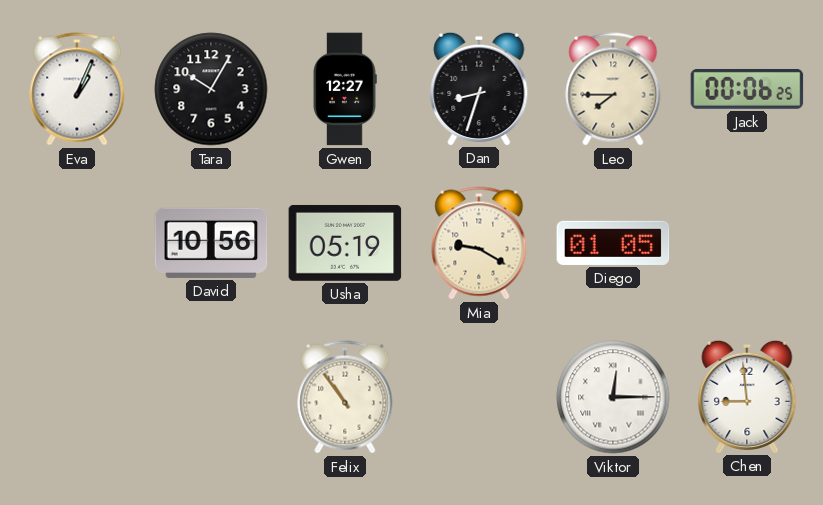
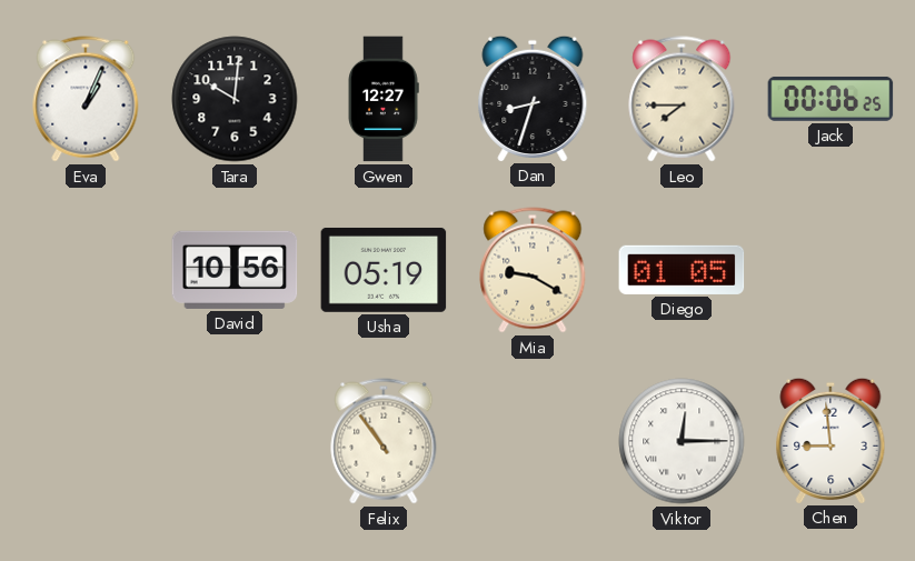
Tara: 10:05 -> 10:01 (235, 99)
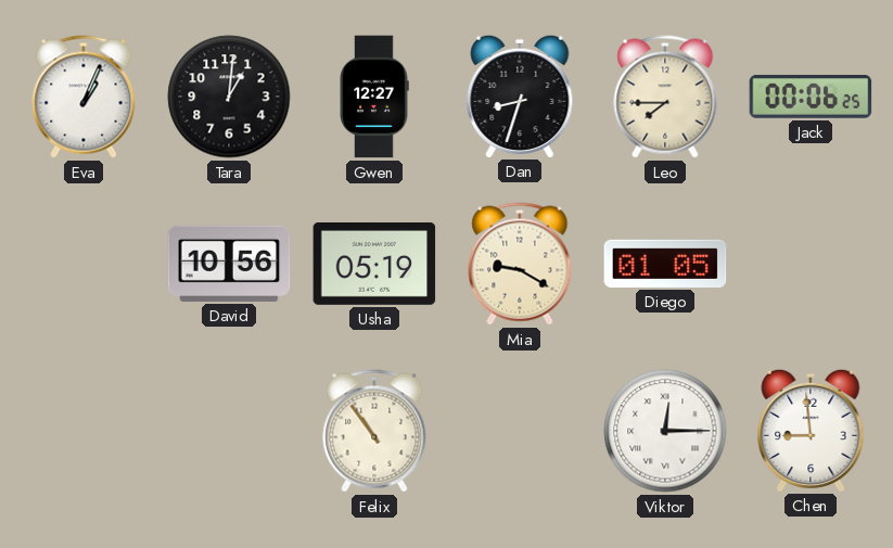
Tara: 10:01 -> 1:01 (229, 97)
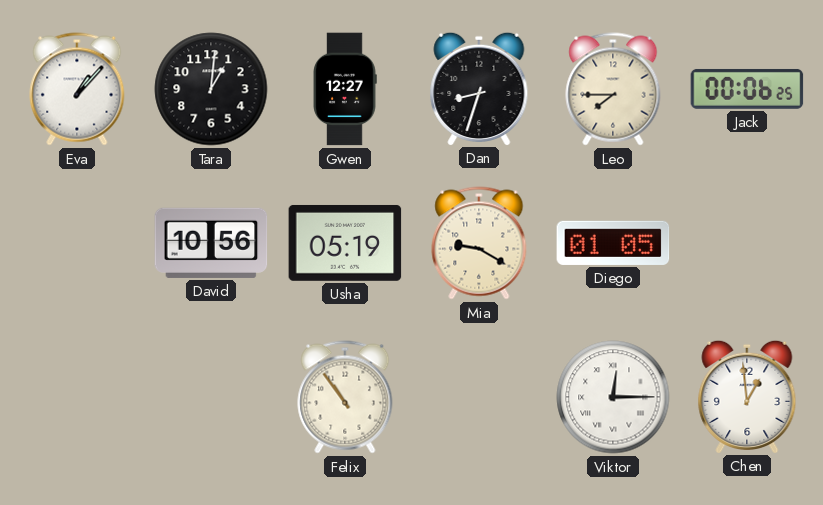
Eva: 1:04 -> 1:07 (77, 89)
Chen: 8:59 -> 12:59 (747, 396)
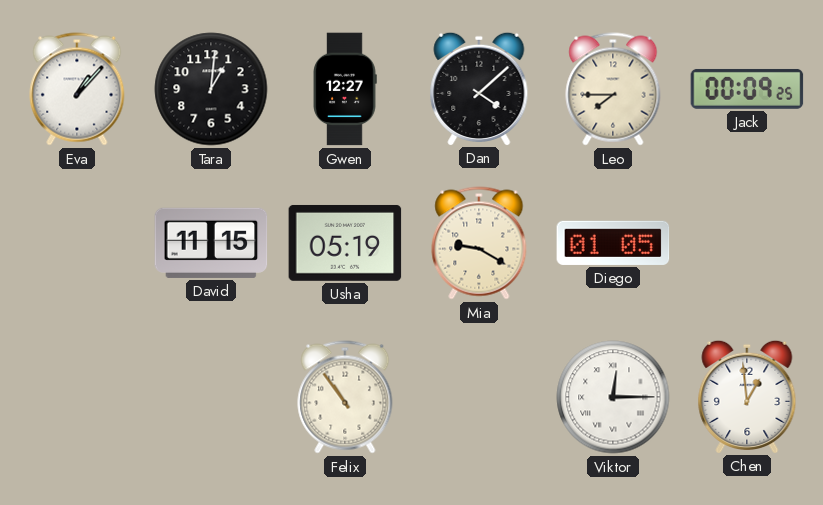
Dan: 8:33 -> 4:08 (479, 88)
Jack: 00:06 -> 00:09 (747, 89)
David: 10:56 -> 11:15 (211, 243)
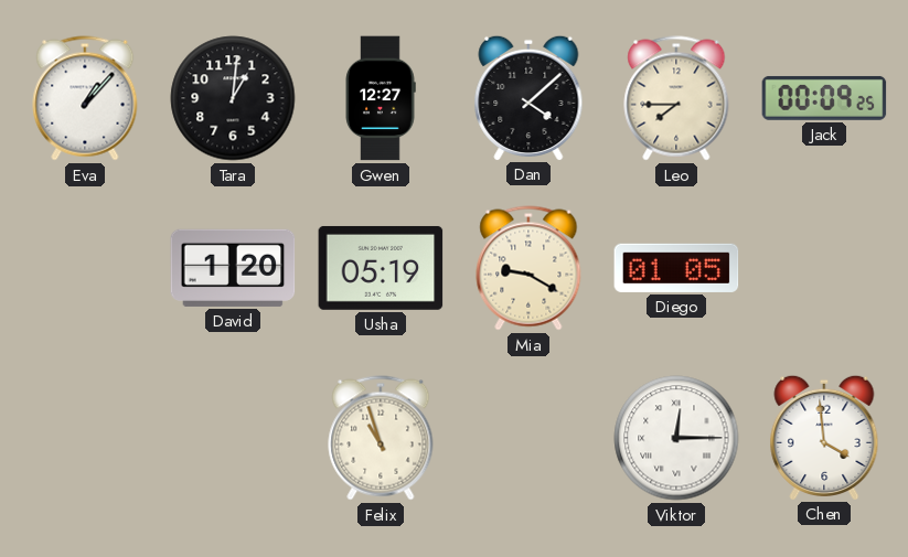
David: 11:15 -> 1:20 (233, 268)
Felix: 10:54 -> 10:57 (381, 438)
Chen: 12:59 -> 3:59 (824, 437)
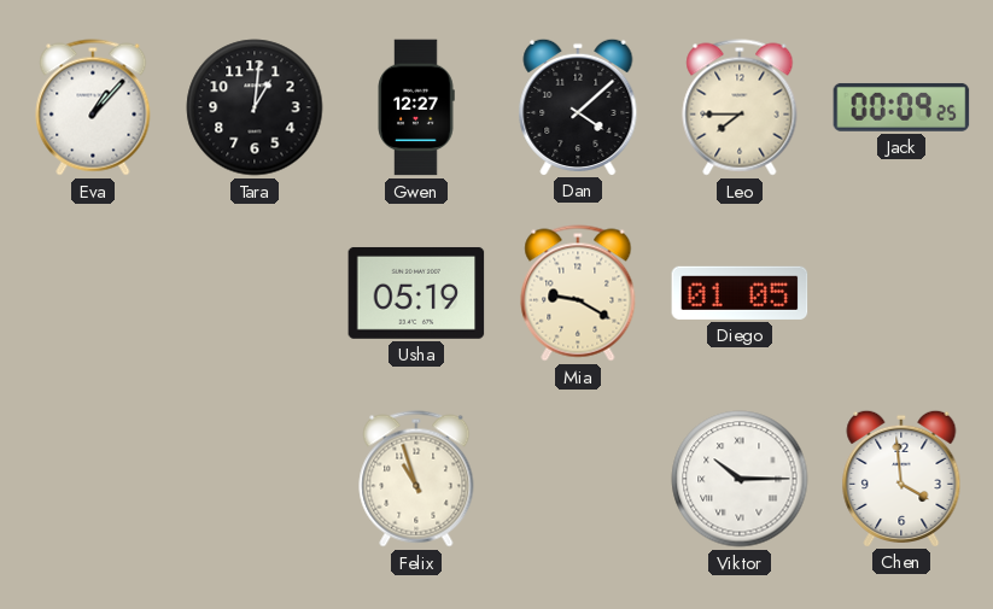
David: 1:20 -> none (233, 268)
Viktor: 12:15 -> 10:15 (740, 479)
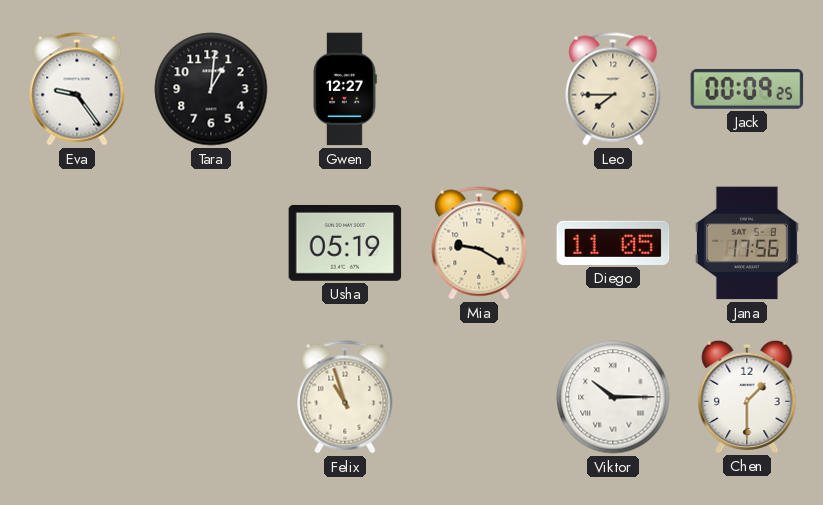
Eva: 1:07 -> 9:24 (77, 89)
Dan: 4:08 -> none (578, 106)
Diego: 01:05 -> 11:05 (613, 243)
Jana: none -> 17:56 (747, 243)
Chen: 3:59 -> 1:30 (747, 396)
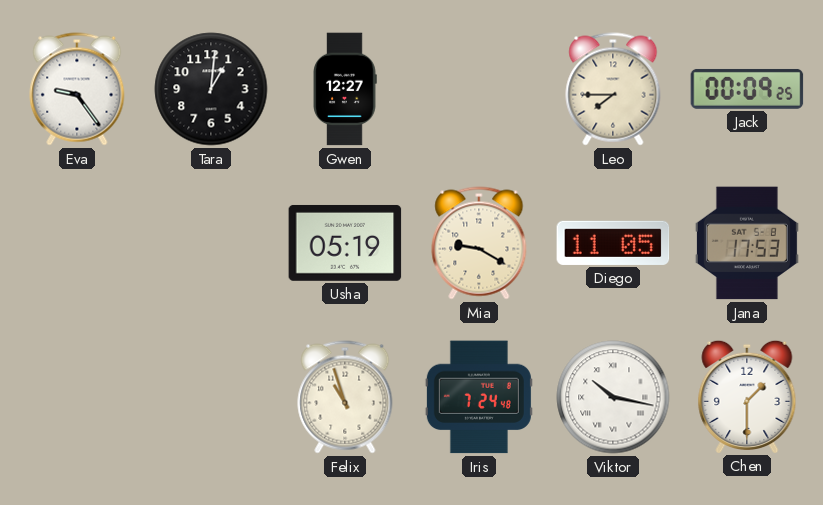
Jana: 17:56 -> 17:53 (747, 243)
Iris: none -> 7:24 (479, 397)
Viktor: 10:15 -> 10:17 (613, 397)
